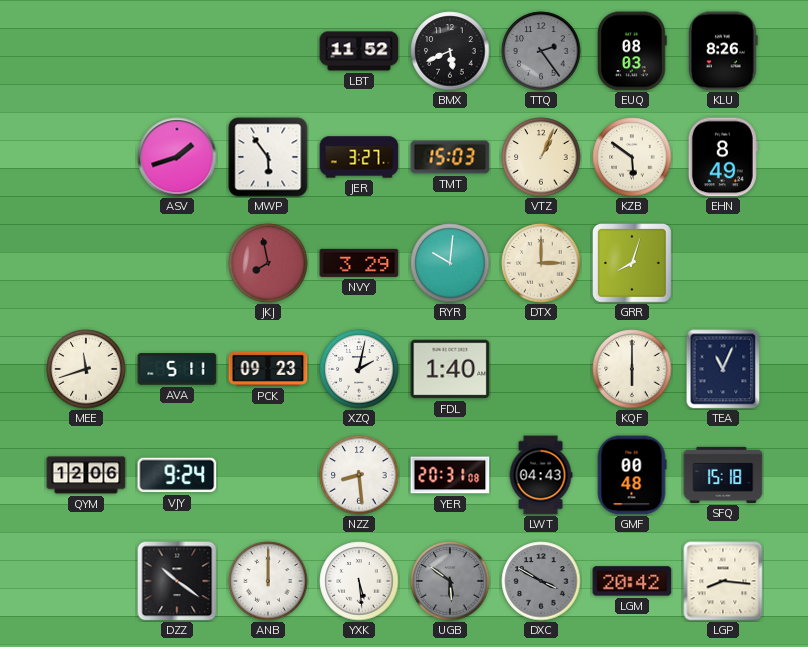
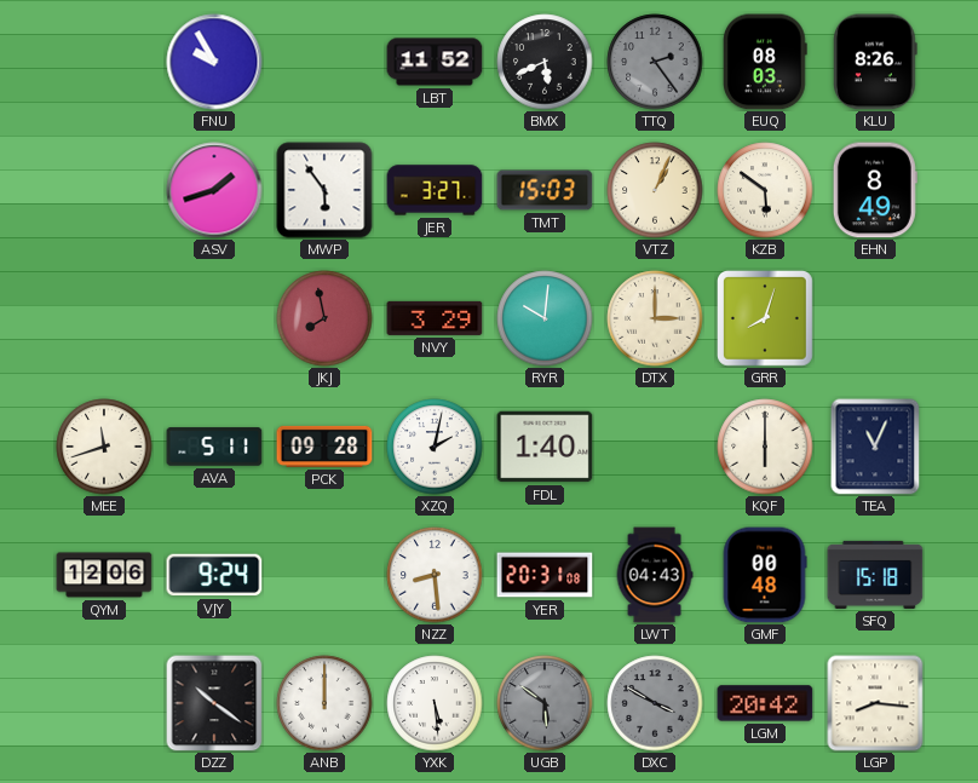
FNU: none -> 9:55 (214, 62)
PCK: 09:23 -> 09:28 (324, 447)
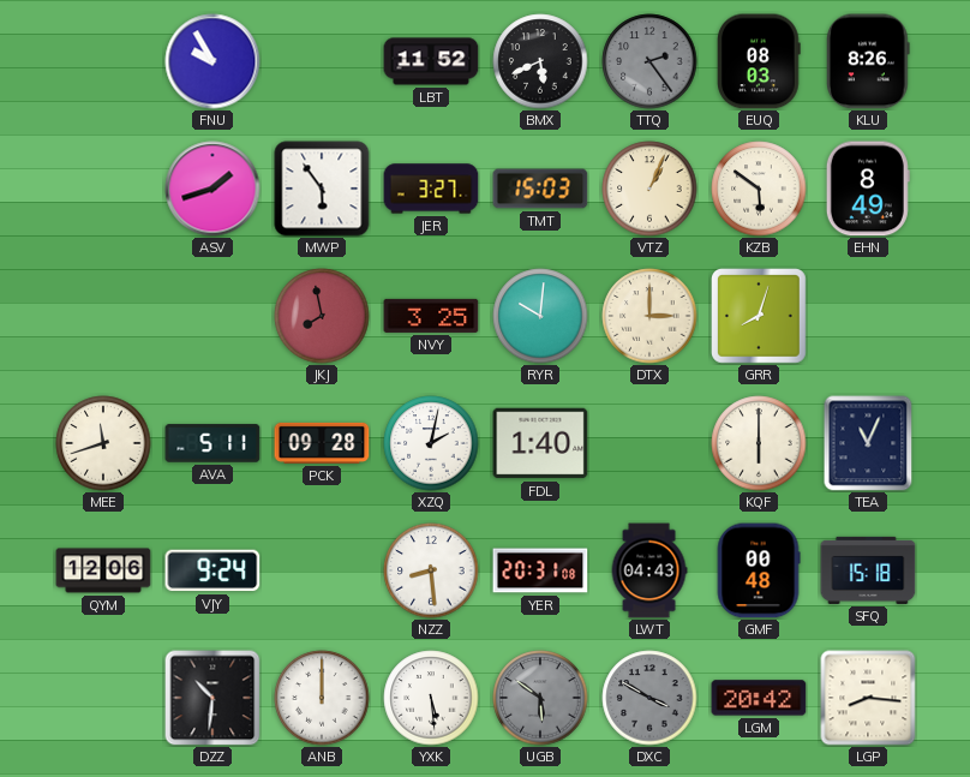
NVY: 3:29 -> 3:25 (431, 316)
DZZ: 10:21 -> 10:31 (212, 698)
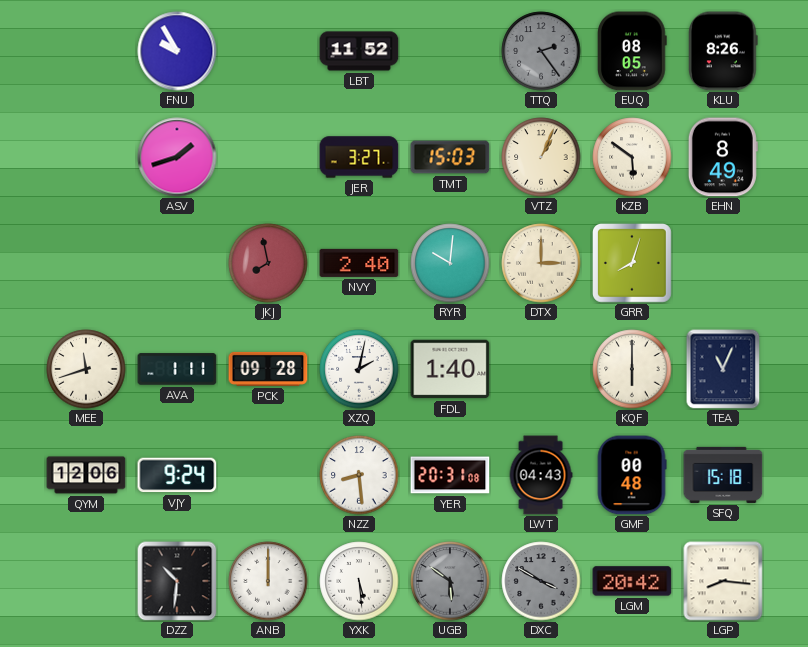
BMX: 5:41 -> none (540, 61)
EUQ: 08:03 -> 08:05 (633, 51)
MWP: 5:54 -> none (322, 189)
NVY: 3:25 -> 2:40 (359, 263)
AVA: 5:11 -> 1:11 (177, 369)
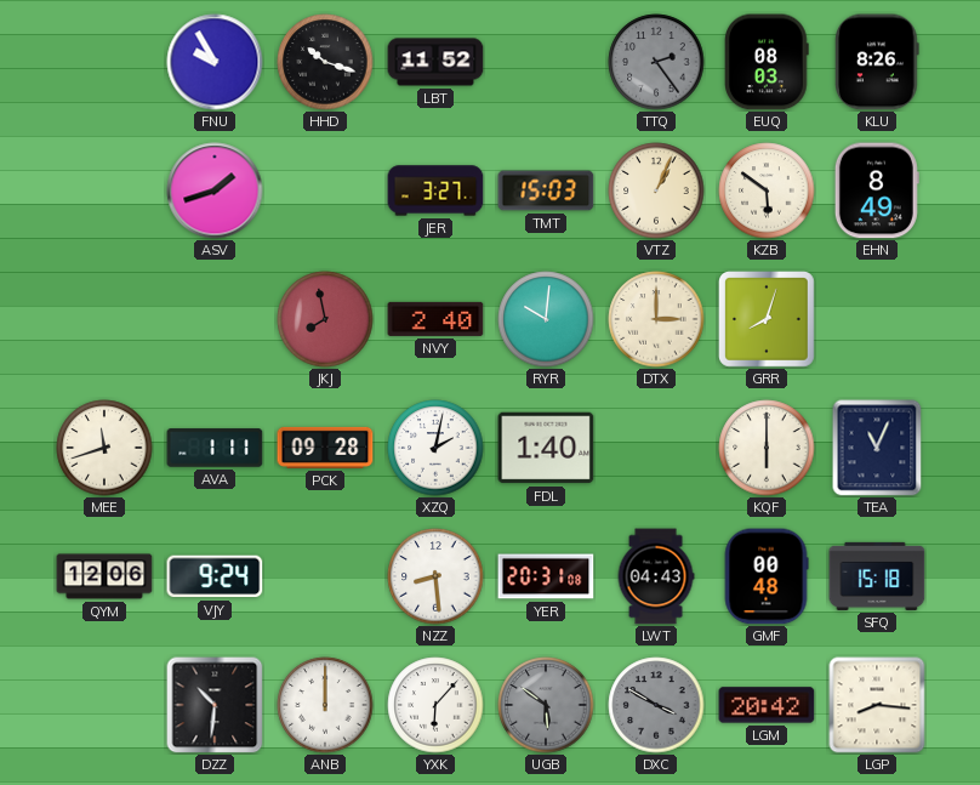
HHD: none -> 10:18 (325, 62)
EUQ: 08:05 -> 08:03 (768, 62)
YXK: 5:29 -> 6:07 (435, 705)
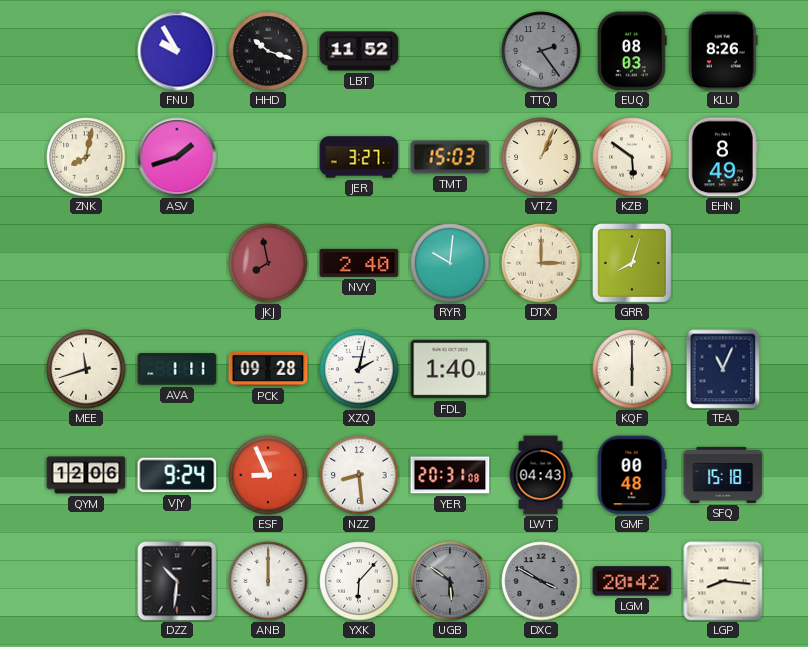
ZNK: none -> 8:02 (86, 157)
ESF: none -> 8:56 (268, 475)
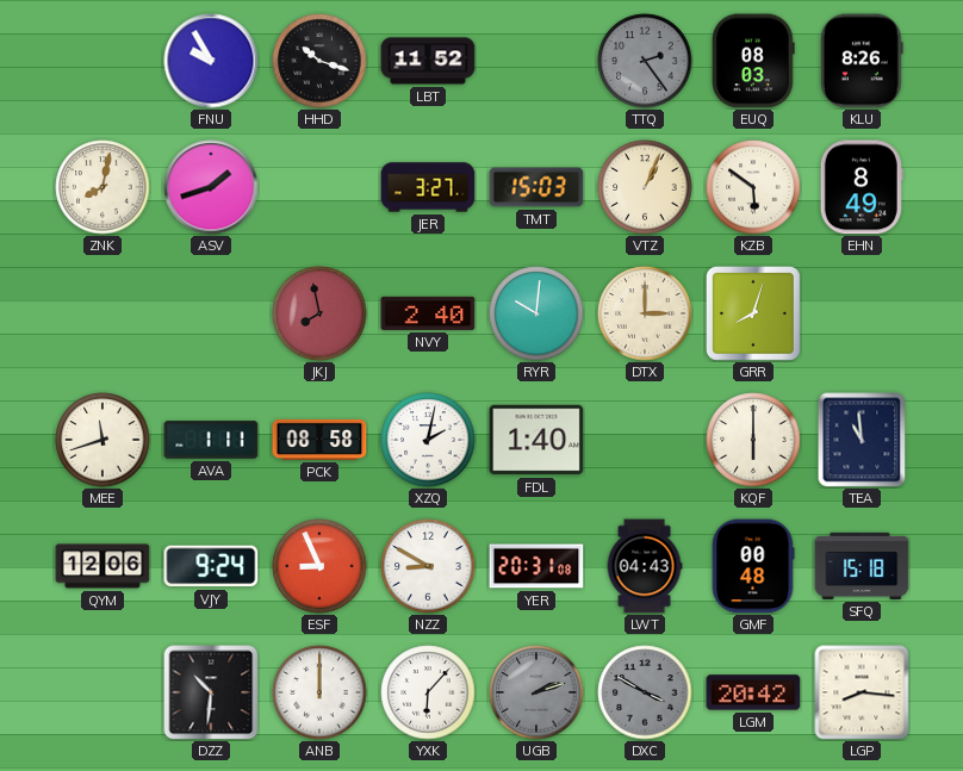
PCK: 09:28 -> 08:58 (319, 440)
TEA: 11:04 -> 10:59 (862, 440)
NZZ: 8:29 -> 8:50 (428, 566)
UGB: 5:51 -> 2:12 (536, 692)
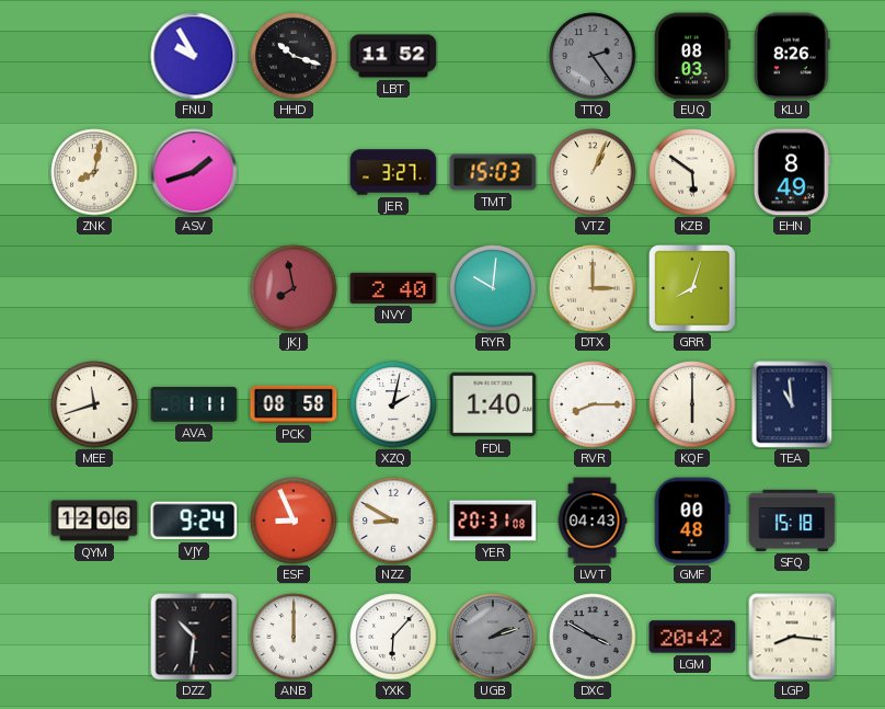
RVR: none -> 8:15 (593, 404)
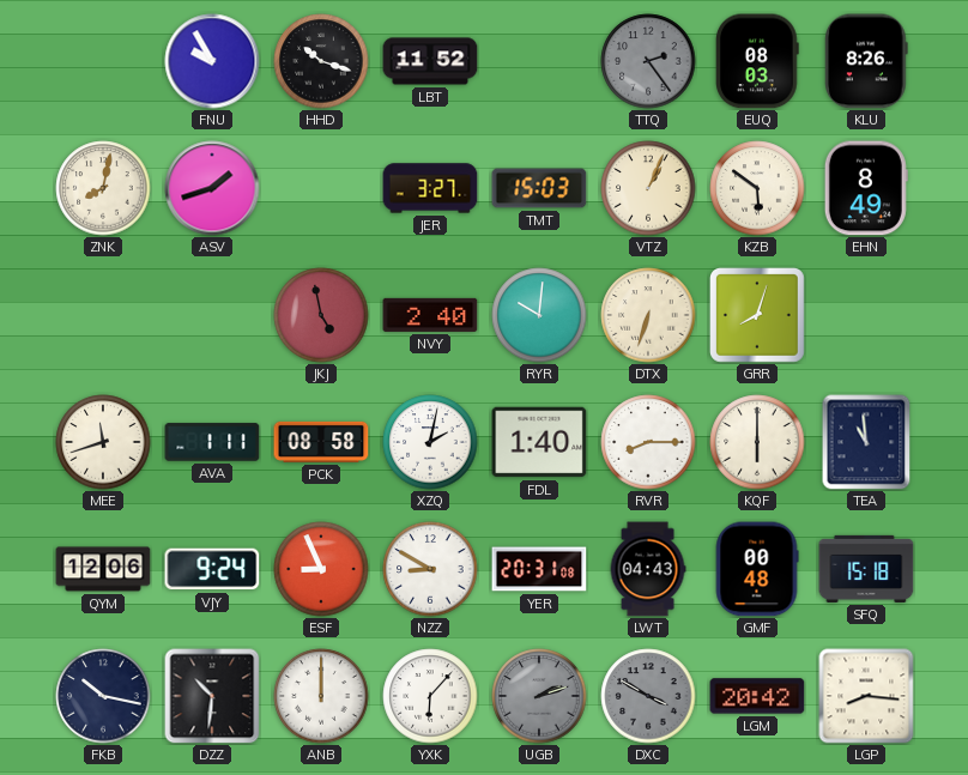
JKJ: 7:58 -> 4:58 (321, 315)
DTX: 3:00 -> 6:33 (648, 315)
FKB: none -> 10:17 (103, 696)
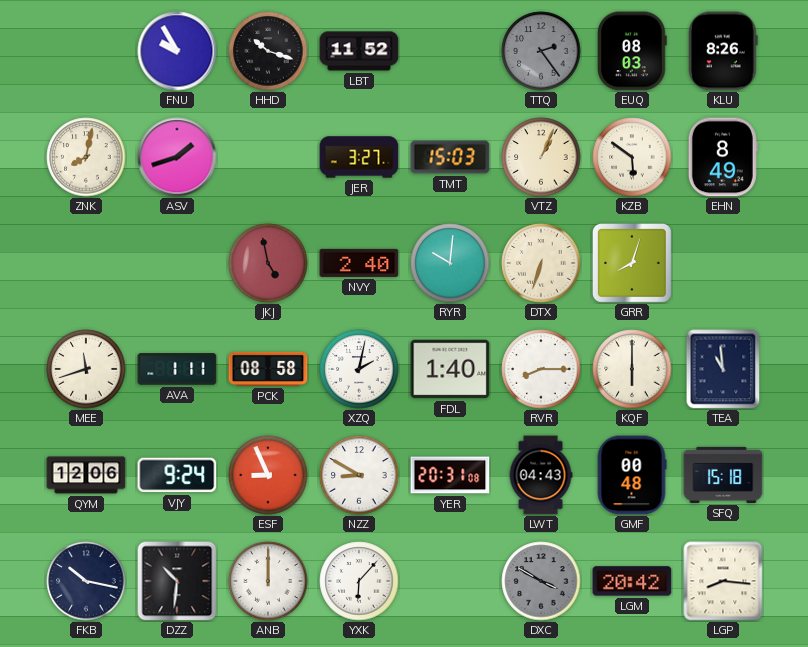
UGB: 2:12 -> none (539, 696)
